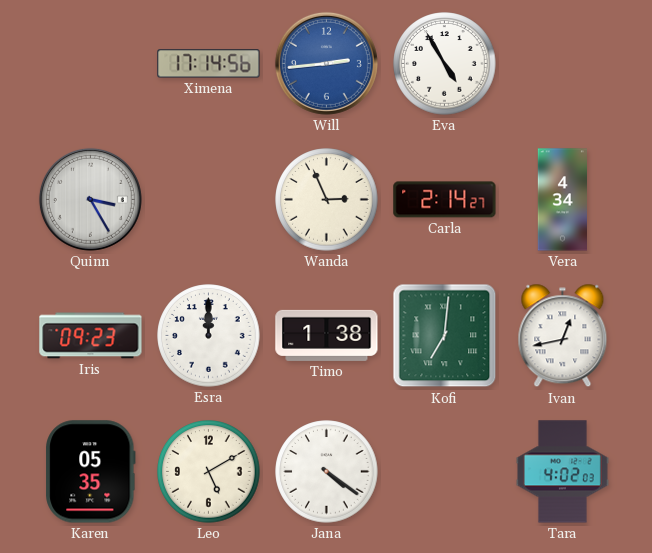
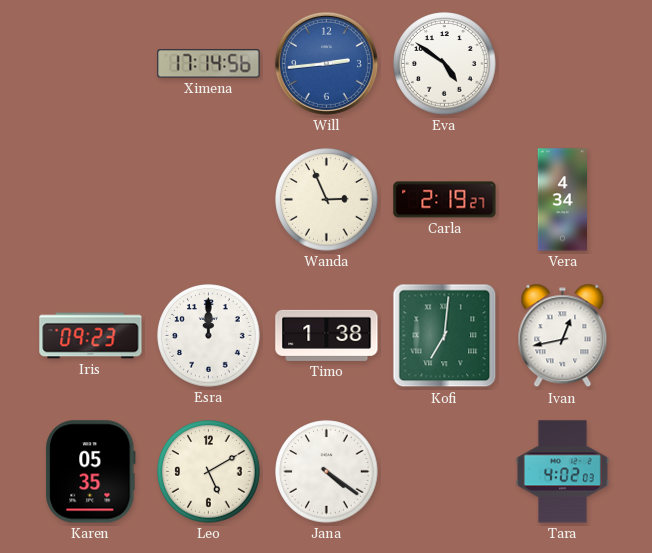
Eva: 4:55 -> 4:51 (445, 64)
Quinn: 3:25 -> none (90, 199)
Carla: 2:14 -> 2:19 (445, 200)
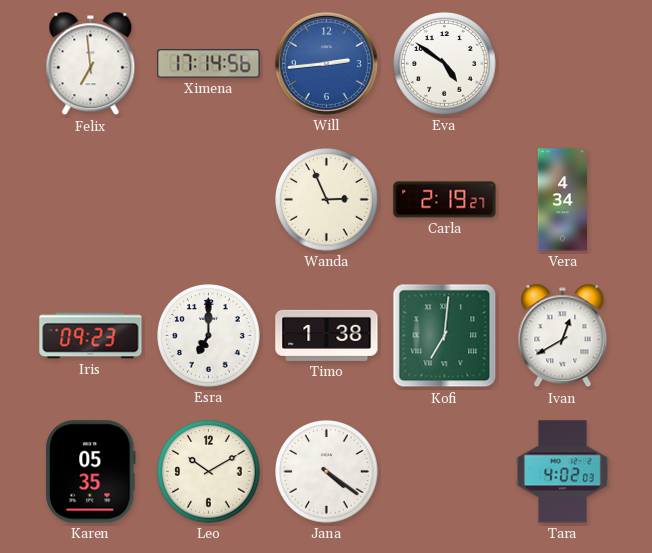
Felix: none -> 6:59 (91, 64)
Esra: 12:00 -> 7:00 (209, 336)
Ivan: 12:43 -> 12:40 (563, 336)
Leo: 5:10 -> 10:10 (209, 472)
